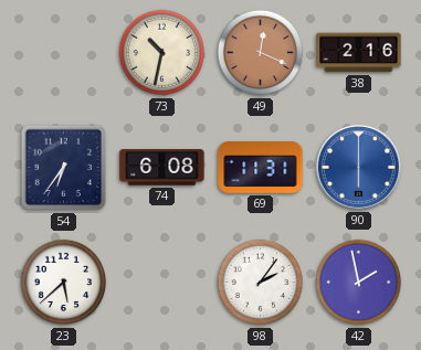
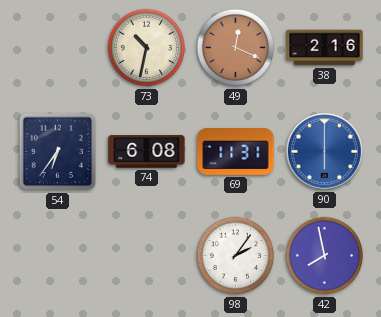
23: 5:38 -> none (64, 283)
42: 1:58 -> 7:58 (325, 256)
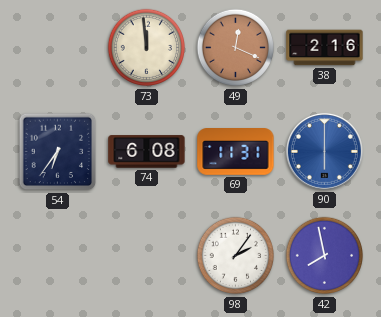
73: 10:32 -> 11:59 (147, 48)
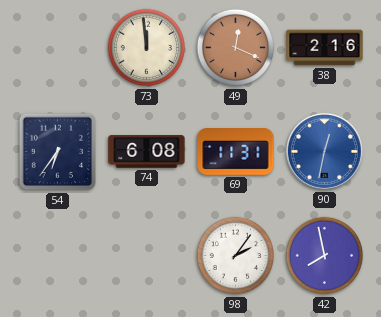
90: 6:00 -> 12:32 (324, 151)
